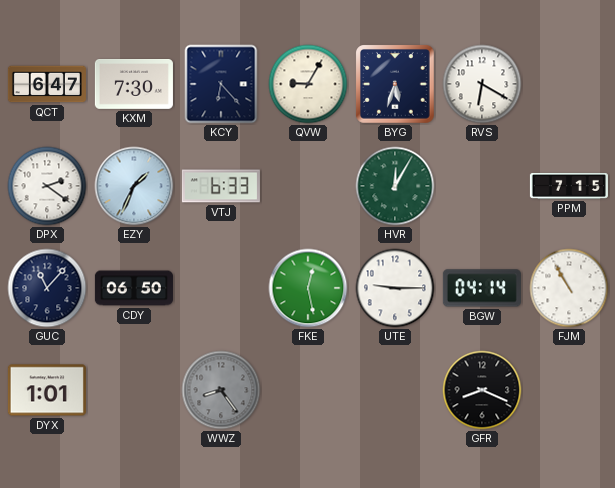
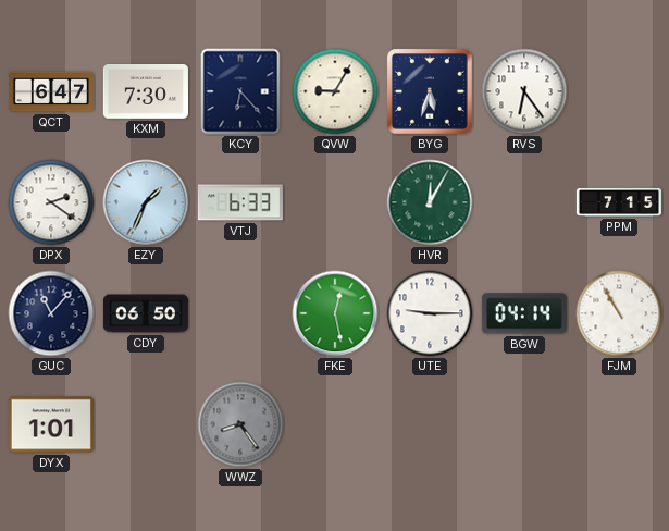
RVS: 6:20 -> 6:24 (524, 91)
GFR: 8:19 -> none (482, 390)
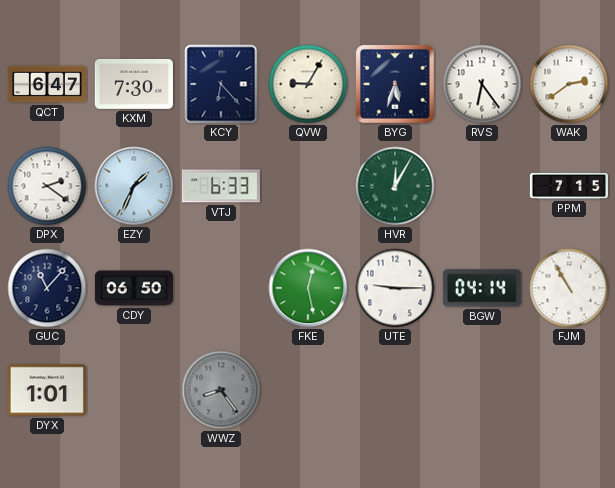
WAK: none -> 2:39 (569, 84)
